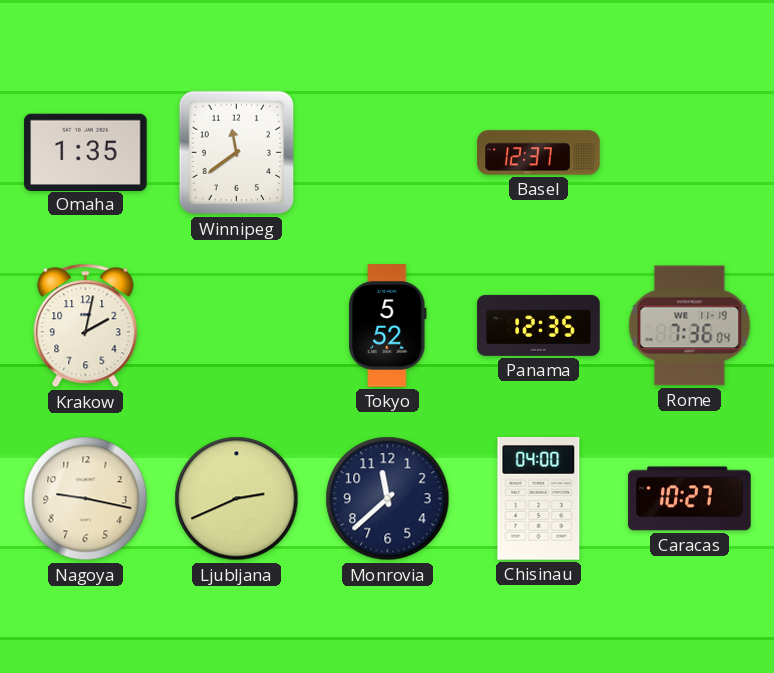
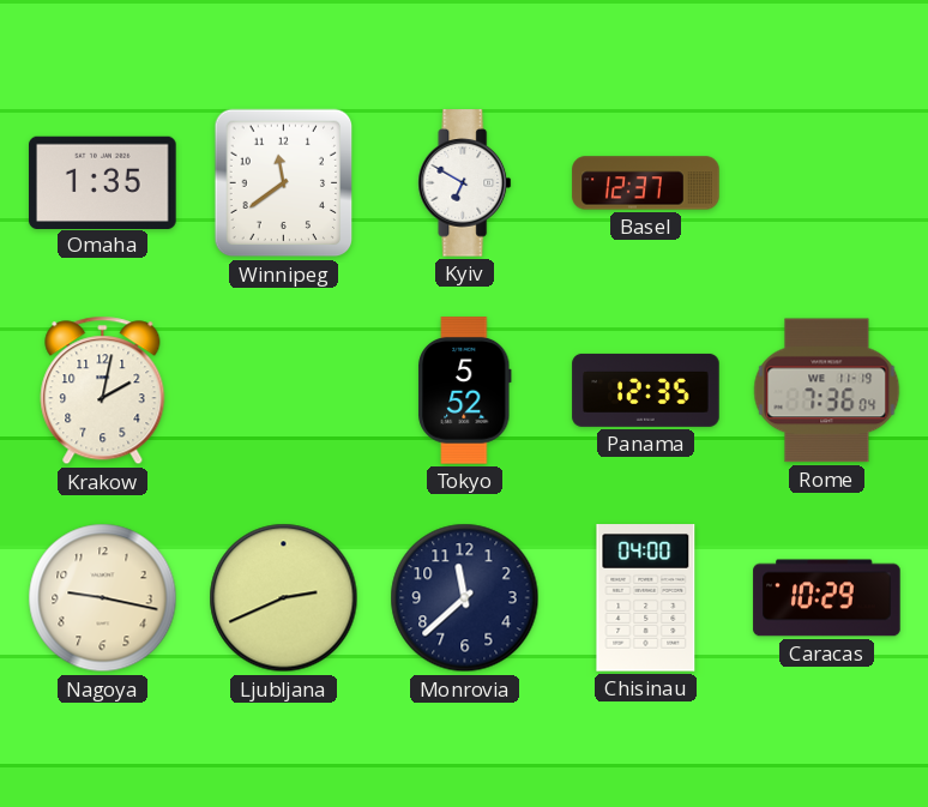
Kyiv: none -> 6:50 (465, 183)
Caracas: 10:27 -> 10:29 (827, 598)
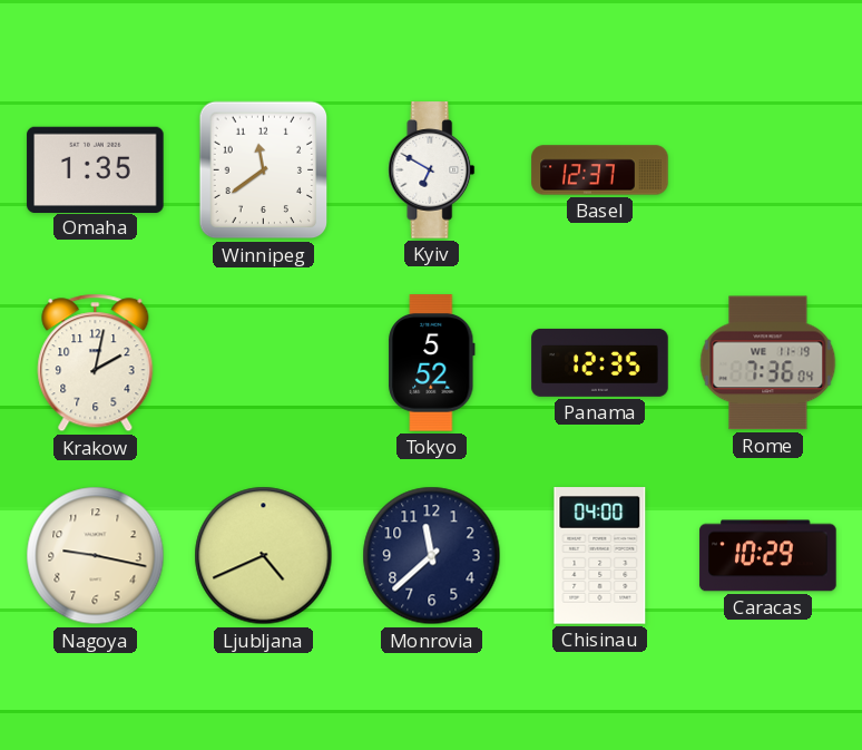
Ljubljana: 2:41 -> 4:41 (264, 556)
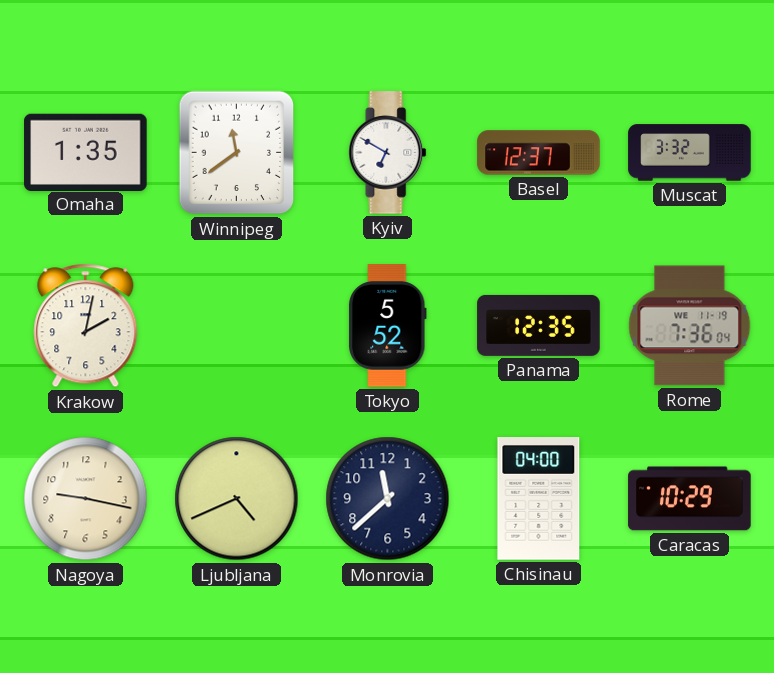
Muscat: none -> 3:32 (690, 153)
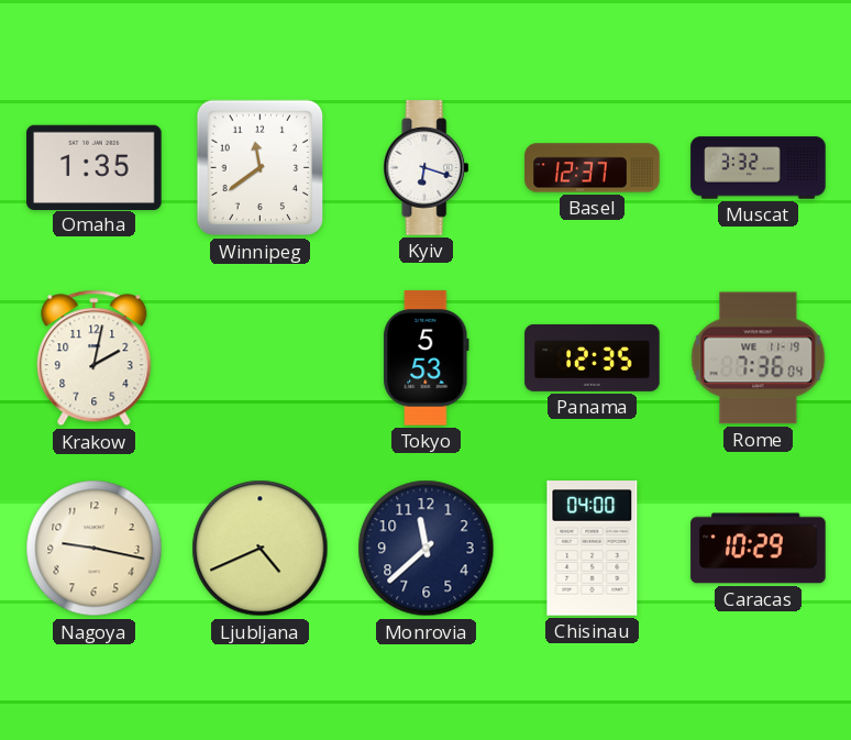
Kyiv: 6:50 -> 6:18 (427, 168)
Tokyo: 5:52 -> 5:53 (427, 358)
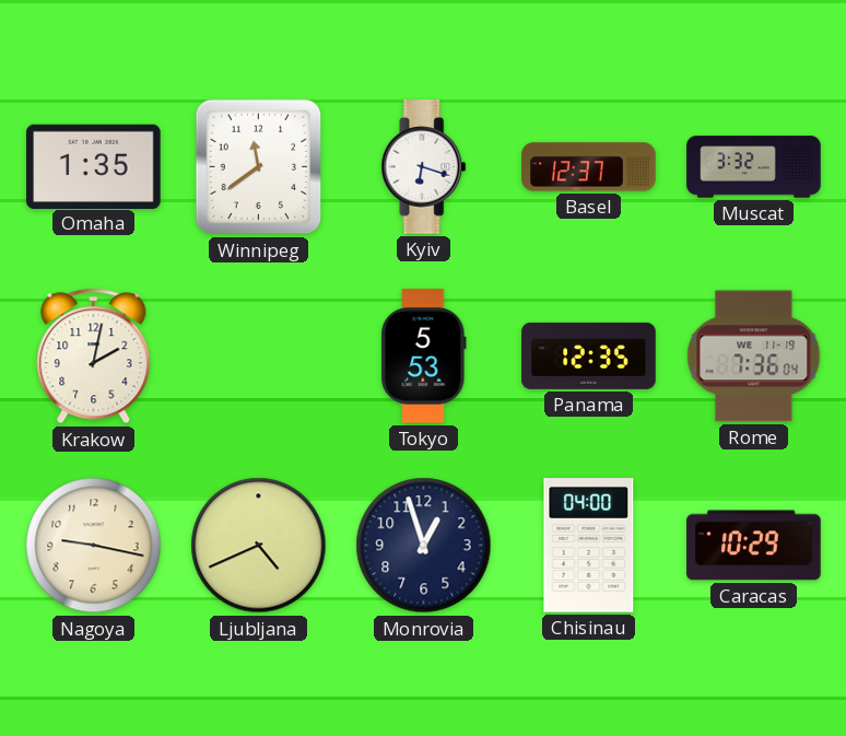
Monrovia: 11:38 -> 12:57 (424, 546)
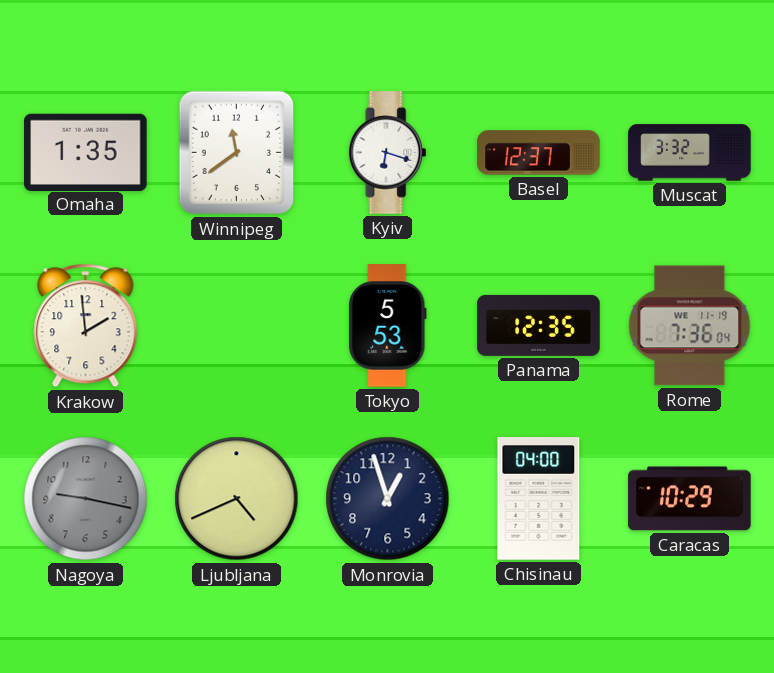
Krakow: 2:02 -> 1:59 (86, 326)
Nagoya dial: cream -> grey (86, 499)
